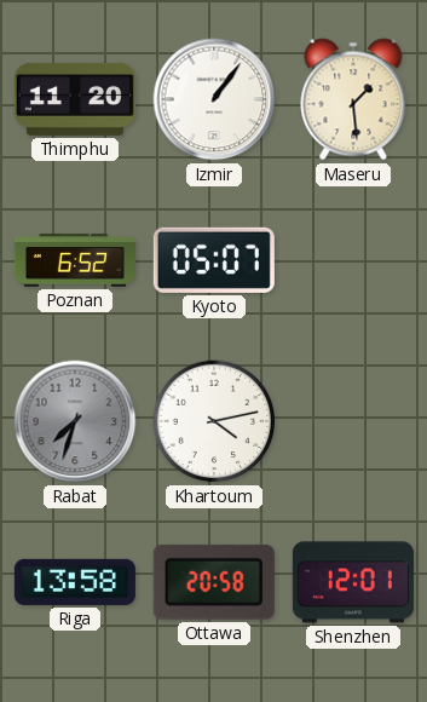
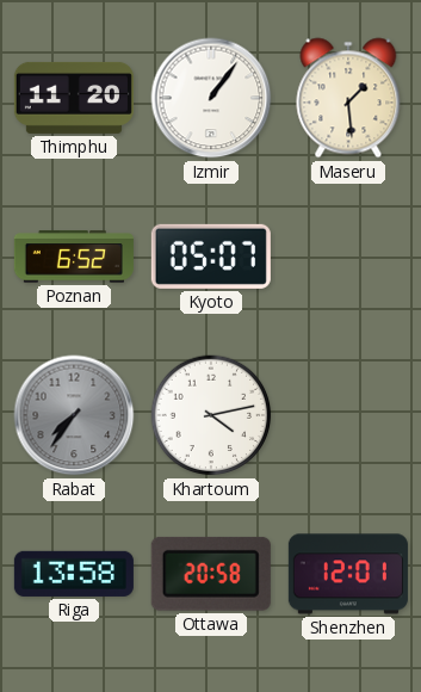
Rabat: 7:33 -> 7:36 (74, 415)
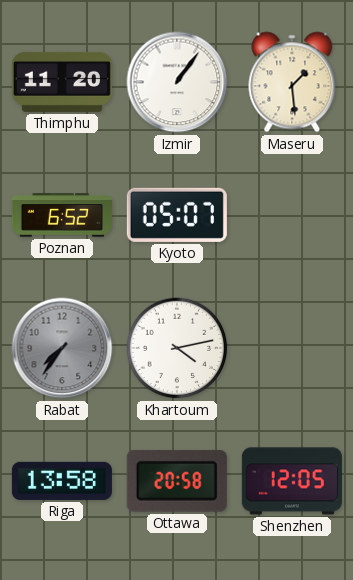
Shenzhen: 12:01 -> 12:05 (292, 481)
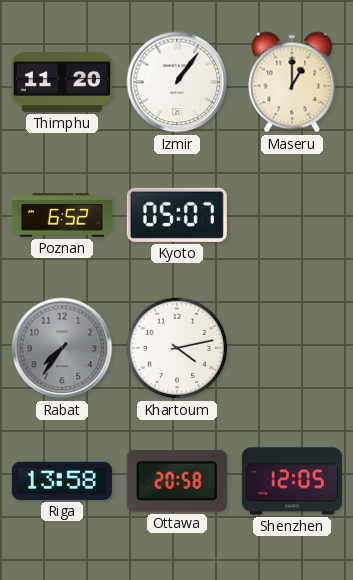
Maseru: 1:29 -> 1:00 (292, 82)
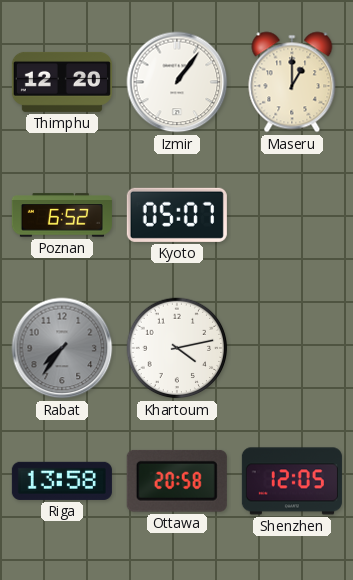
Thimphu: 11:20 -> 12:20 (62, 82)
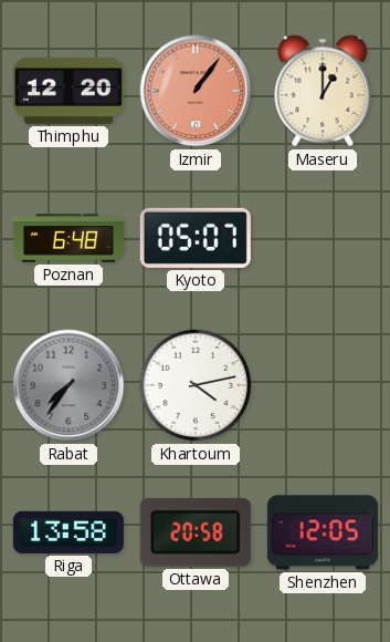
Izmir dial: white -> salmon (196, 91)
Poznan: 6:52 -> 6:48 (68, 238)
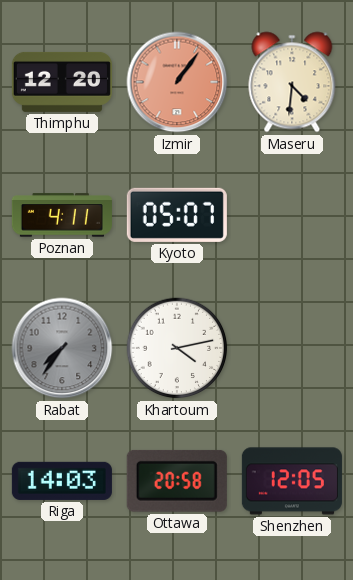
Maseru: 1:00 -> 4:31 (292, 82)
Poznan: 6:48 -> 4:11 (62, 215)
Riga: 13:58 -> 14:03 (62, 481)
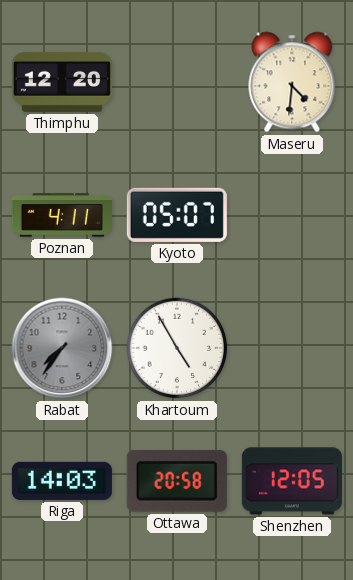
Izmir: 1:06 -> none (177, 82)
Khartoum: 4:13 -> 4:55 (177, 348)
